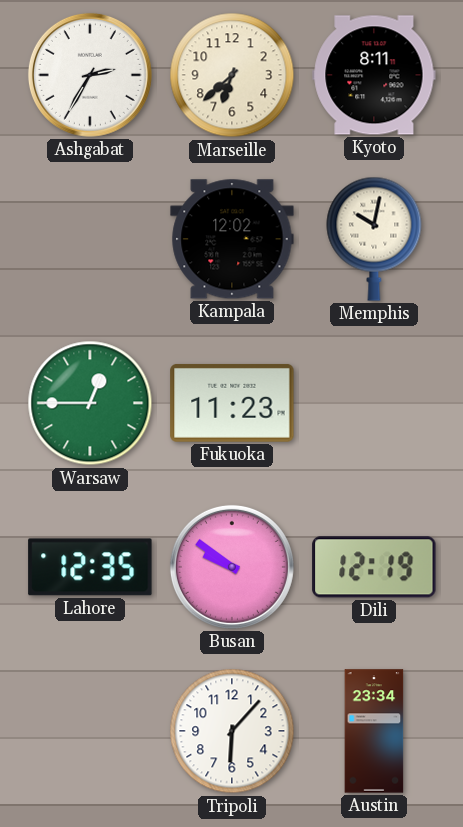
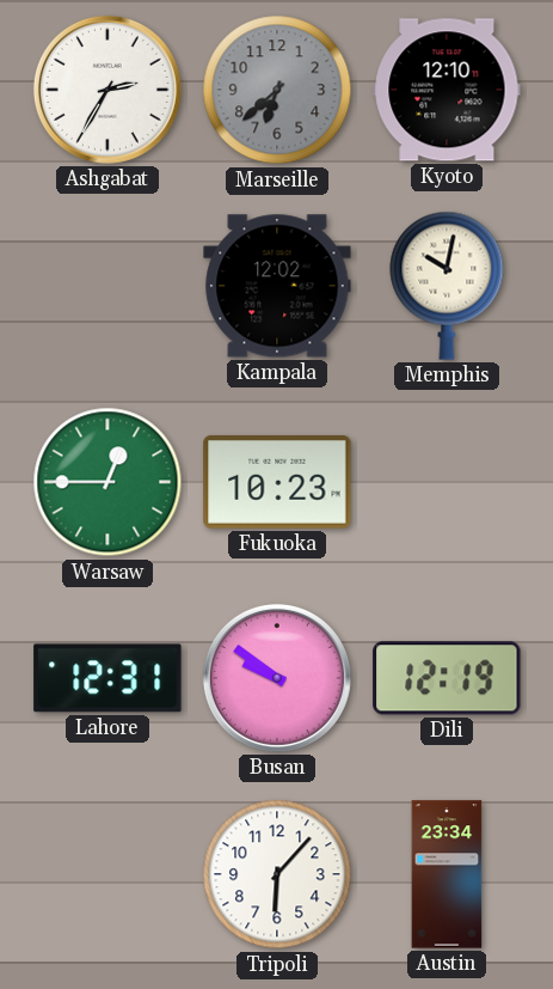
Marseille dial: cream -> grey (277, 90)
Kyoto: 8:11 -> 12:10 (447, 90)
Fukuoka: 11:23 -> 10:23 (277, 482)
Lahore: 12:35 -> 12:31 (107, 678)
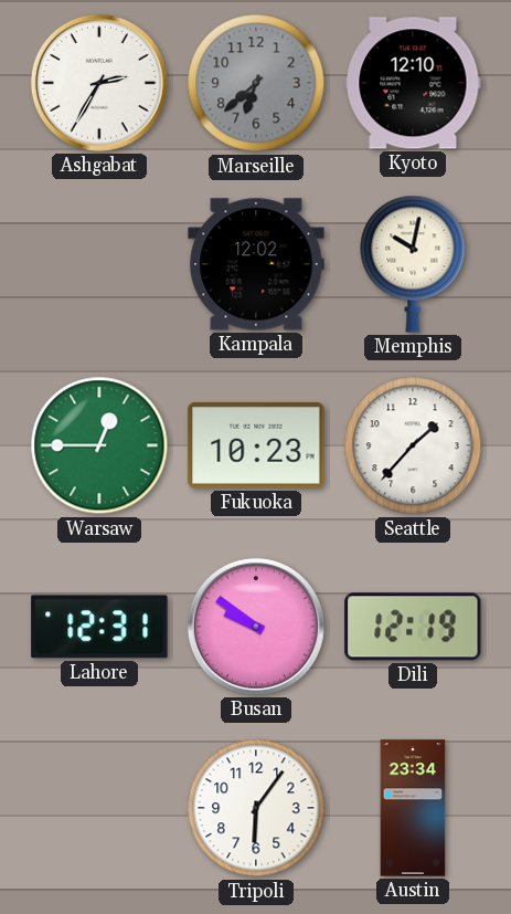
Seattle: none -> 1:37 (413, 445)
Tripoli: 6:07 -> 6:06 (256, 808)
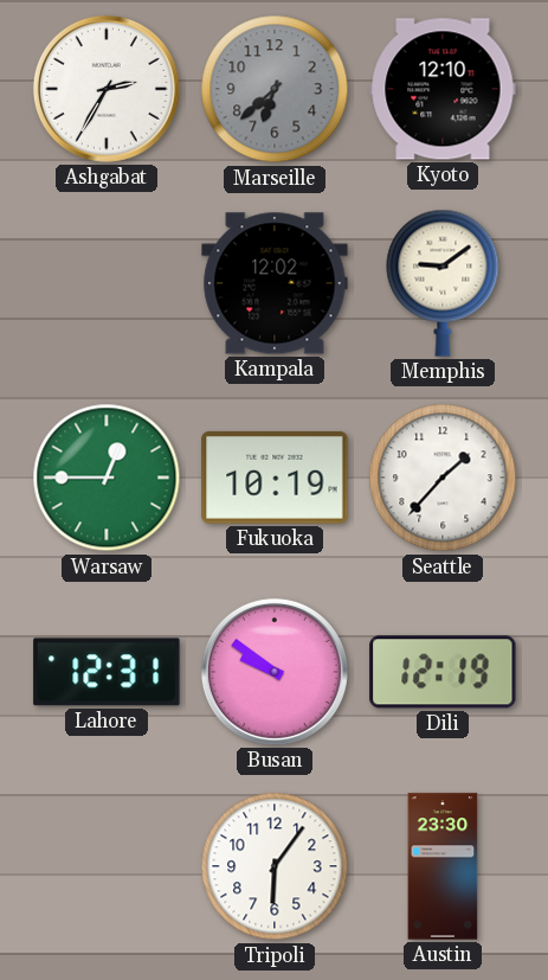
Memphis: 10:02 -> 9:09 (443, 283)
Fukuoka: 10:23 -> 10:19 (275, 478)
Austin: 23:34 -> 23:30 (443, 866)
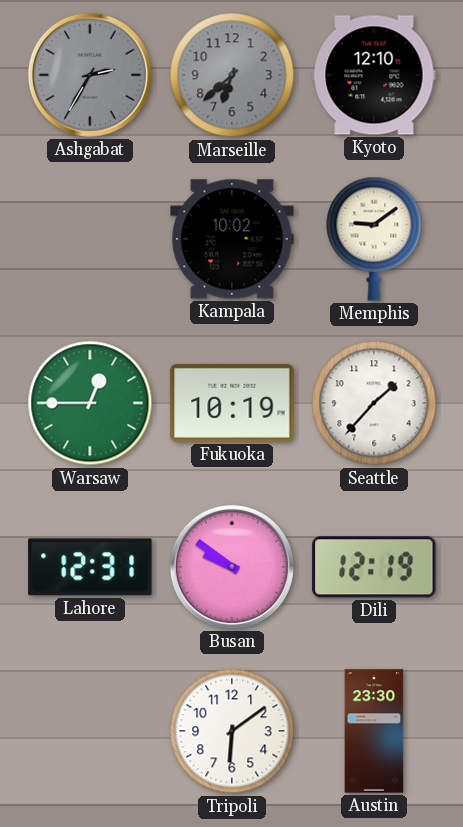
Ashgabat dial: white -> grey (90, 75)
Kampala: 12:02 -> 10:02 (232, 239)
Tripoli: 6:06 -> 6:09 (232, 731)
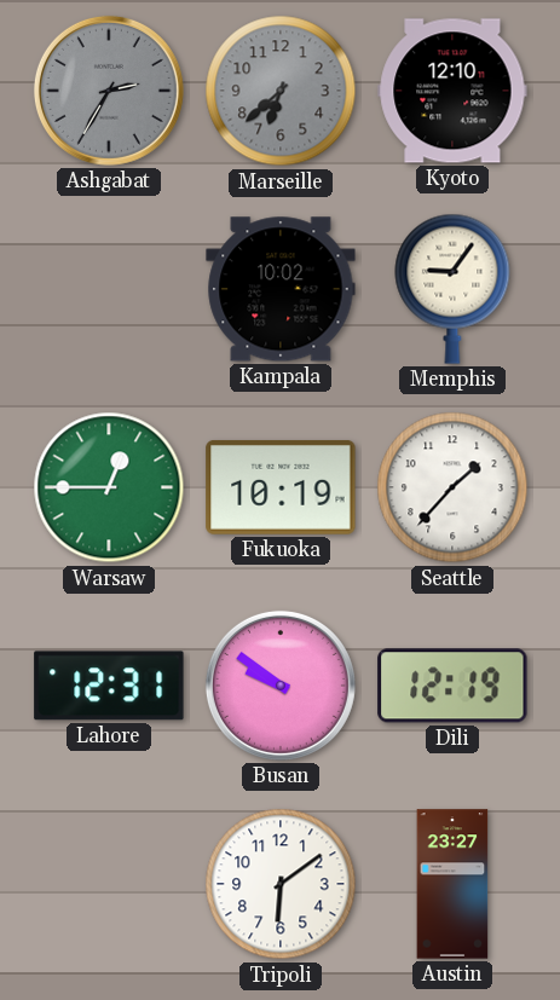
Memphis: 9:09 -> 9:06 (452, 289)
Austin: 23:30 -> 23:27 (452, 884)
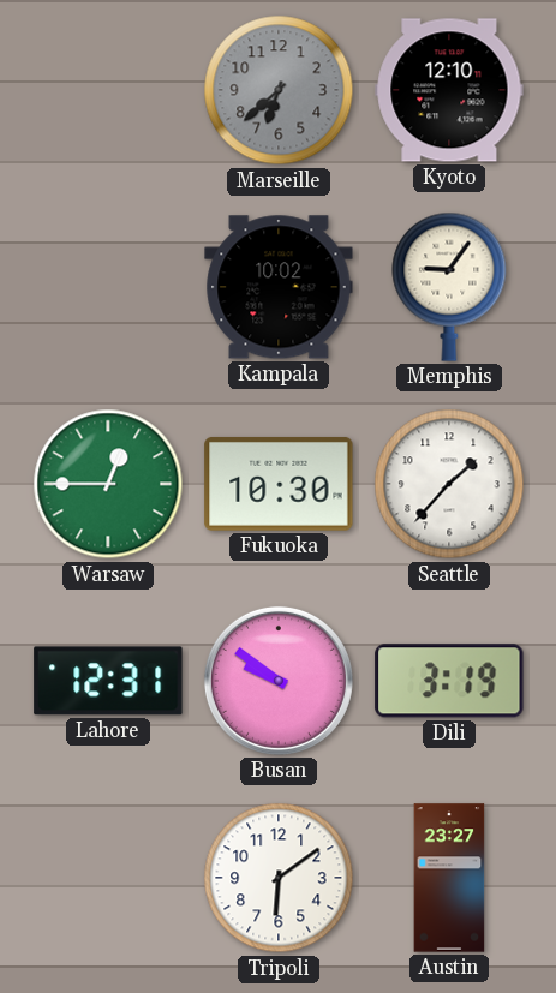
Ashgabat: 2:35 -> none (109, 91)
Fukuoka: 10:19 -> 10:30 (279, 484)
Dili: 12:19 -> 3:19 (449, 681)
